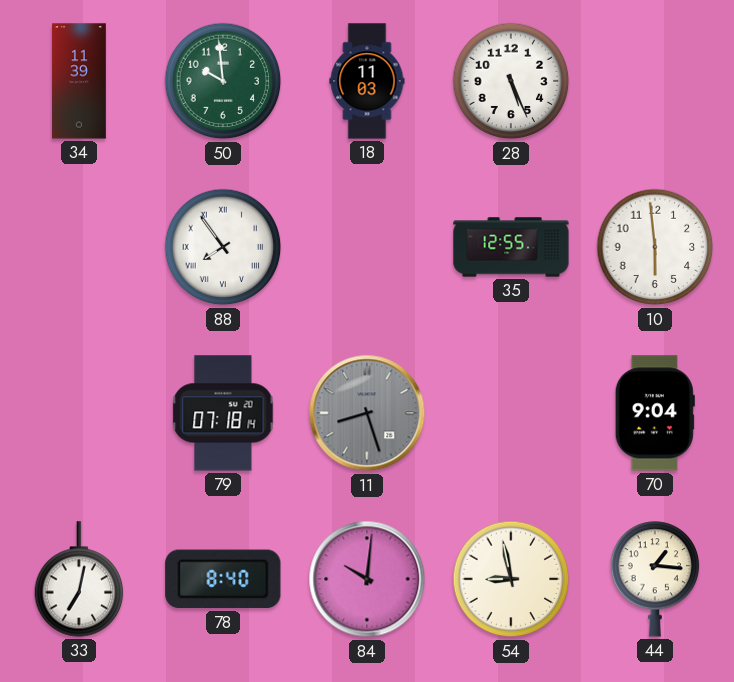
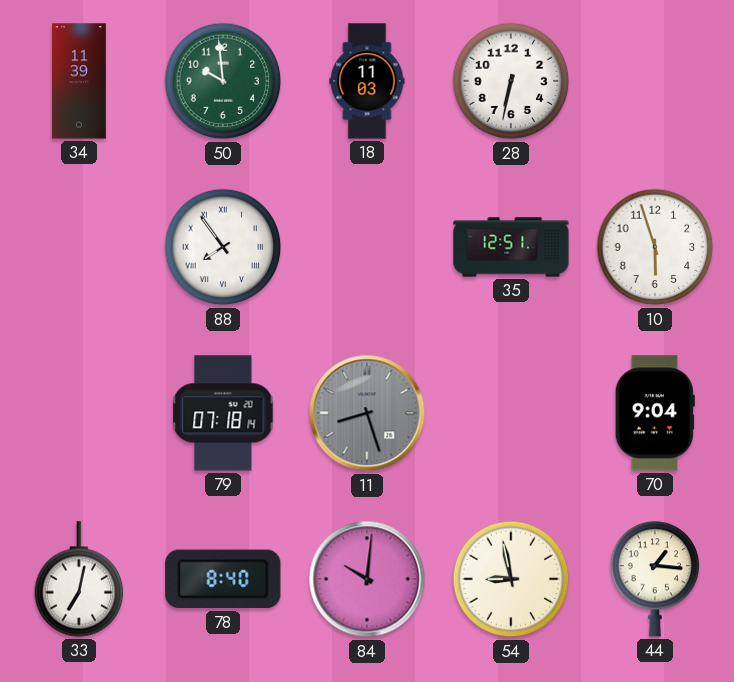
28: 5:26 -> 6:32 (511, 81)
35: 12:55 -> 12:51 (511, 247)
10: 5:59 -> 5:57 (655, 247)
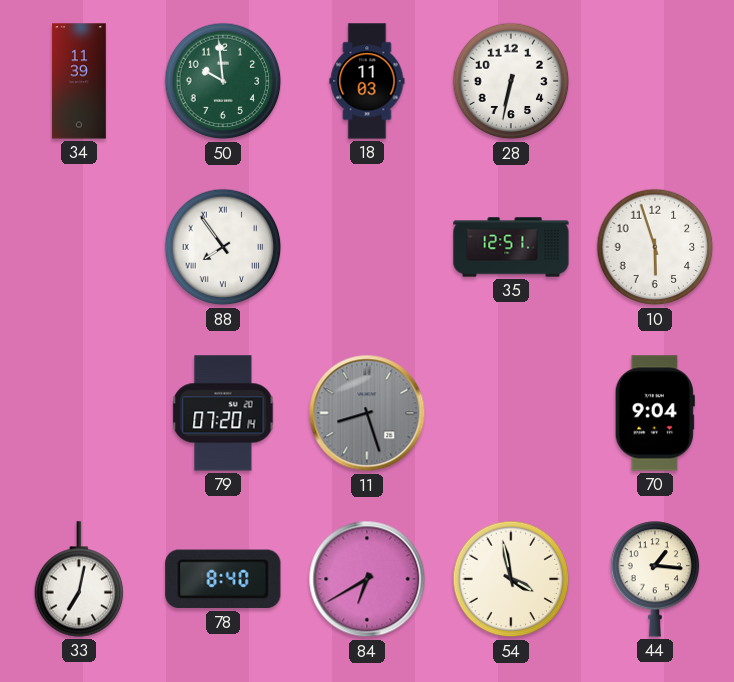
79: 07:18 -> 07:20 (223, 413)
84: 10:01 -> 6:40 (367, 579)
54: 8:58 -> 3:58 (511, 579)
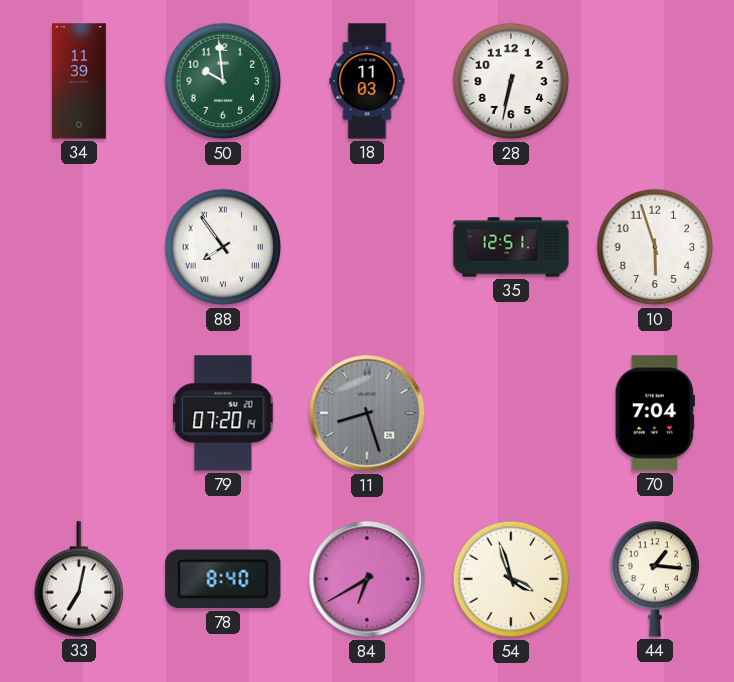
70: 9:04 -> 7:04 (655, 413)
54: 3:58 -> 3:57 (511, 579)
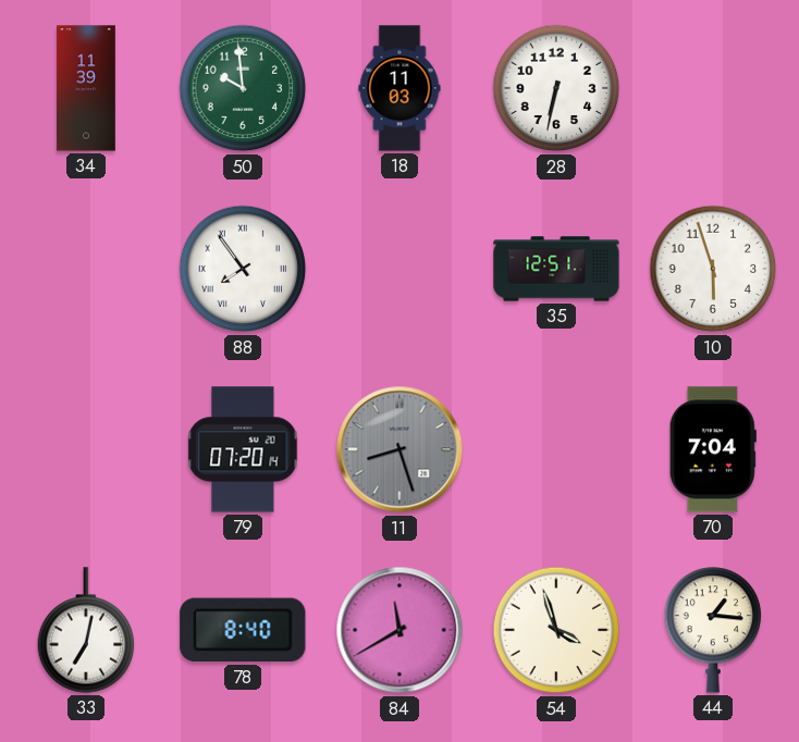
84: 6:40 -> 11:40 (399, 630)
